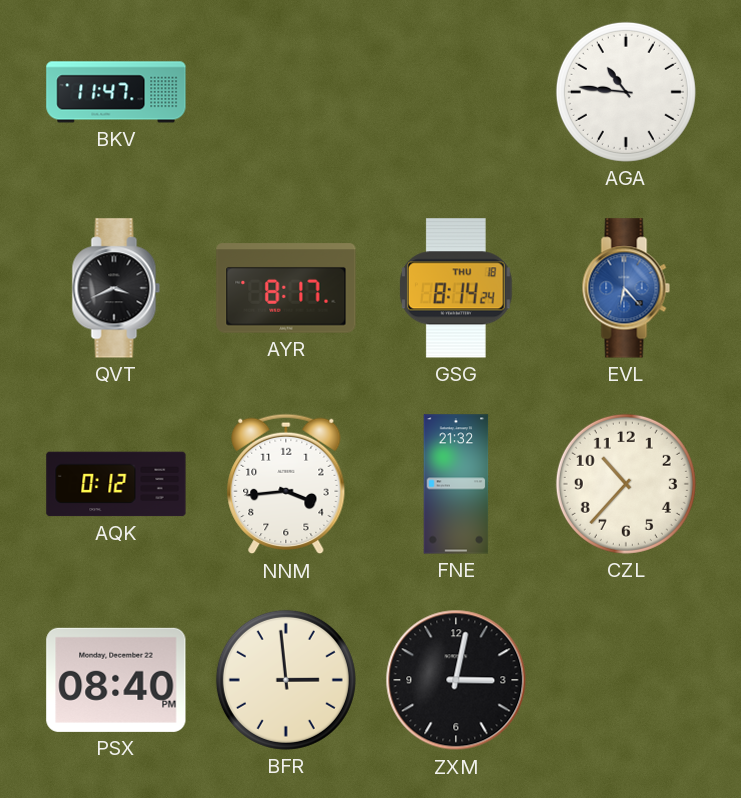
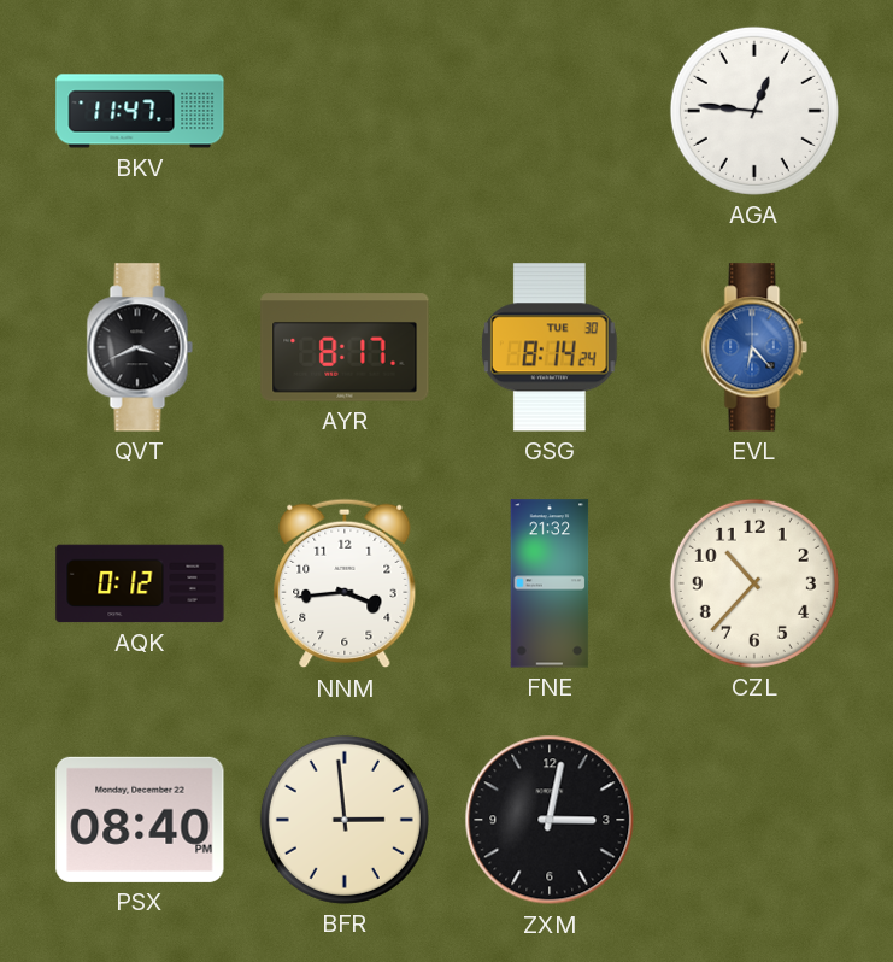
AGA: 10:46 -> 12:46 (754, 111)
GSG date: THU 18 -> TUE 30 (550, 347)
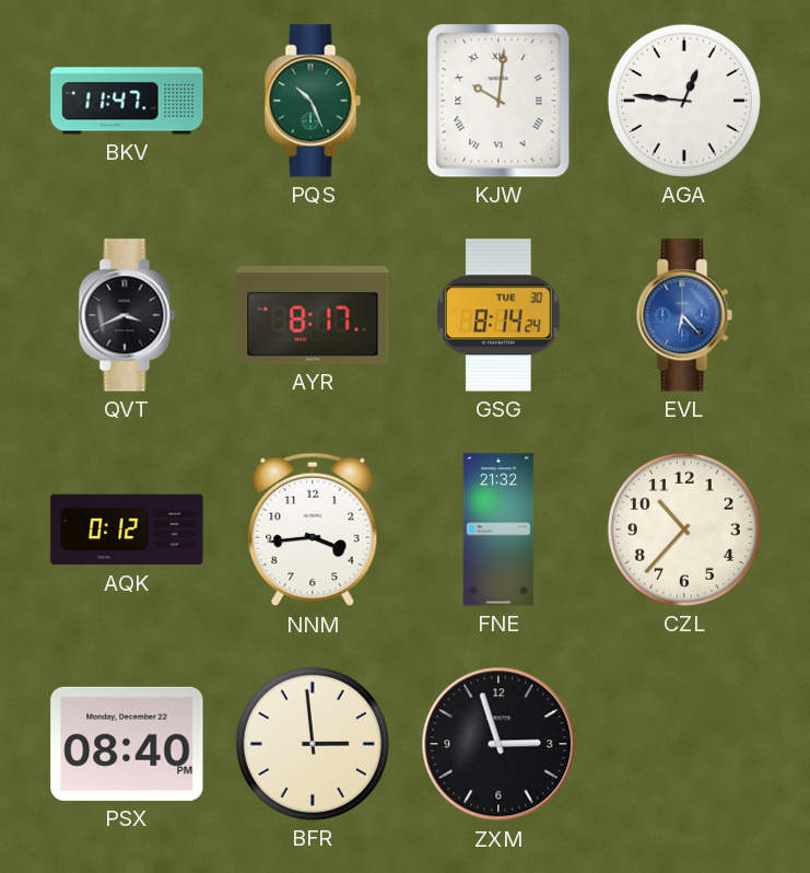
PQS: none -> 10:26 (313, 101)
KJW: none -> 10:01 (498, 101)
ZXM: 3:02 -> 2:57 (498, 744)
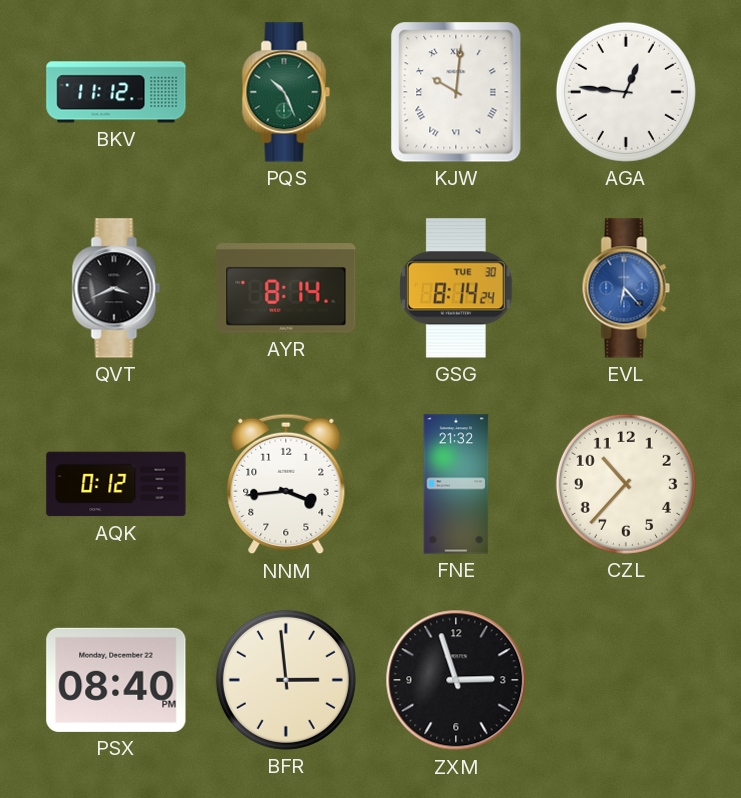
BKV: 11:47 -> 11:12 (116, 92)
AYR: 8:17 -> 8:14 (286, 288)
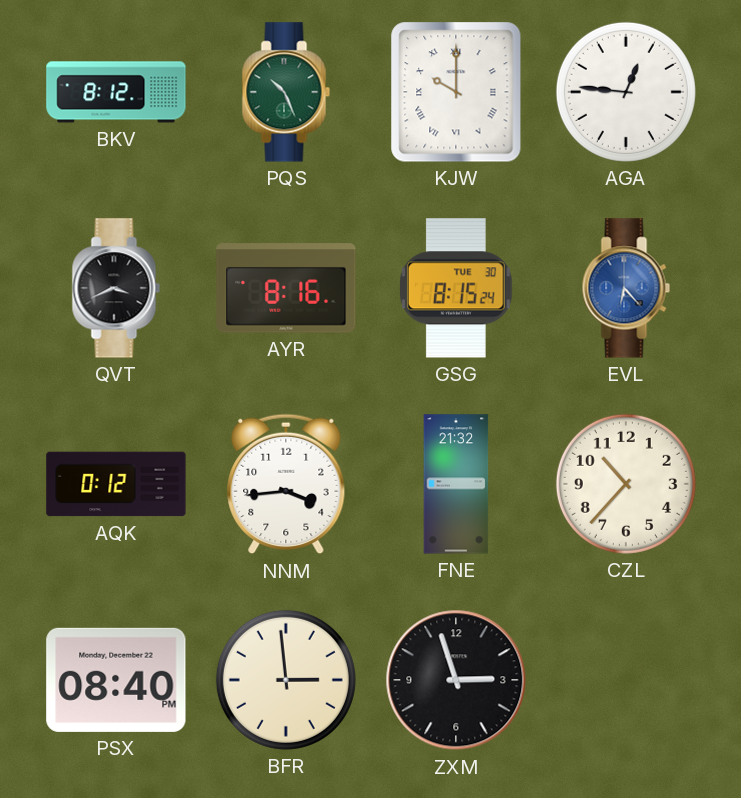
BKV: 11:12 -> 8:12 (116, 92)
KJW: 10:01 -> 10:00 (456, 92)
AYR: 8:14 -> 8:16 (286, 288)
GSG: 8:14 -> 8:15 (456, 288)
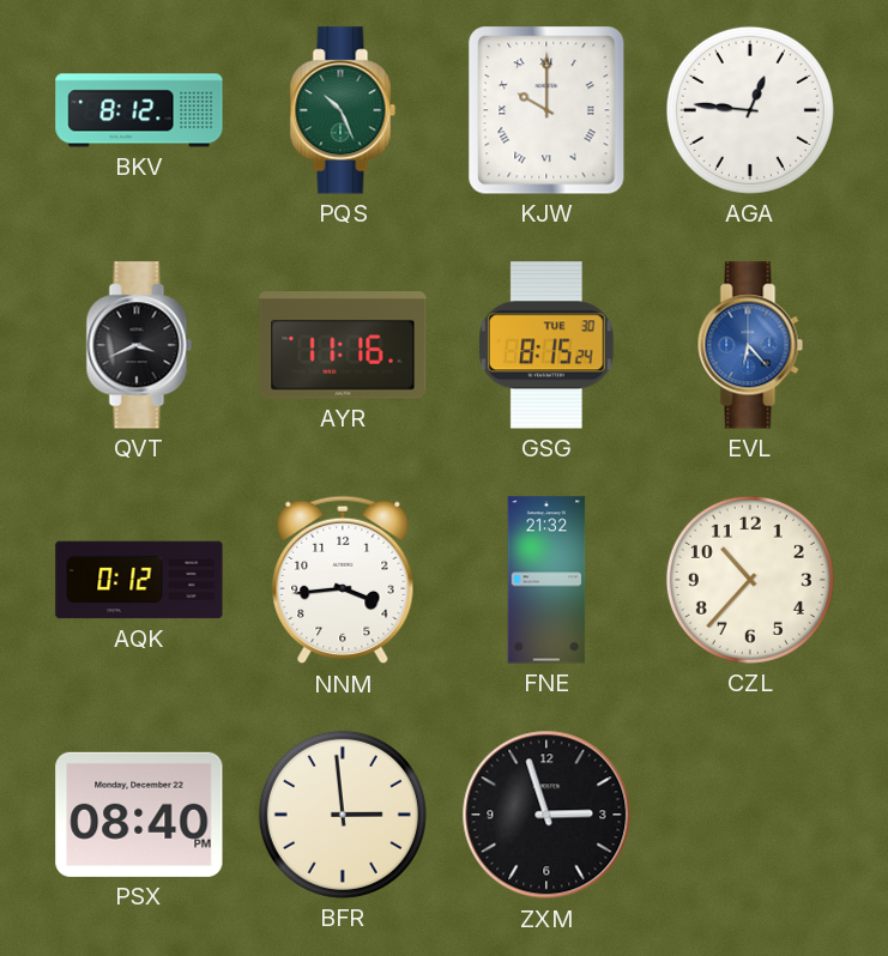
AYR: 8:16 -> 11:16 (343, 345)
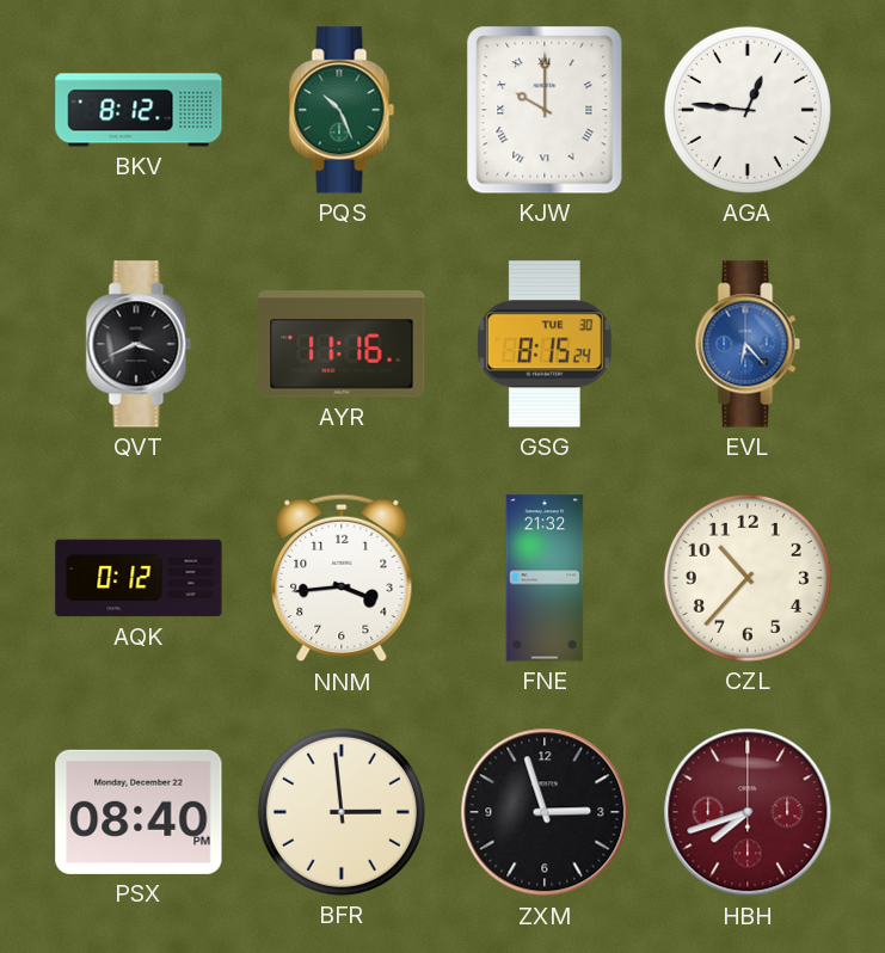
HBH: none -> 7:42 (748, 812)
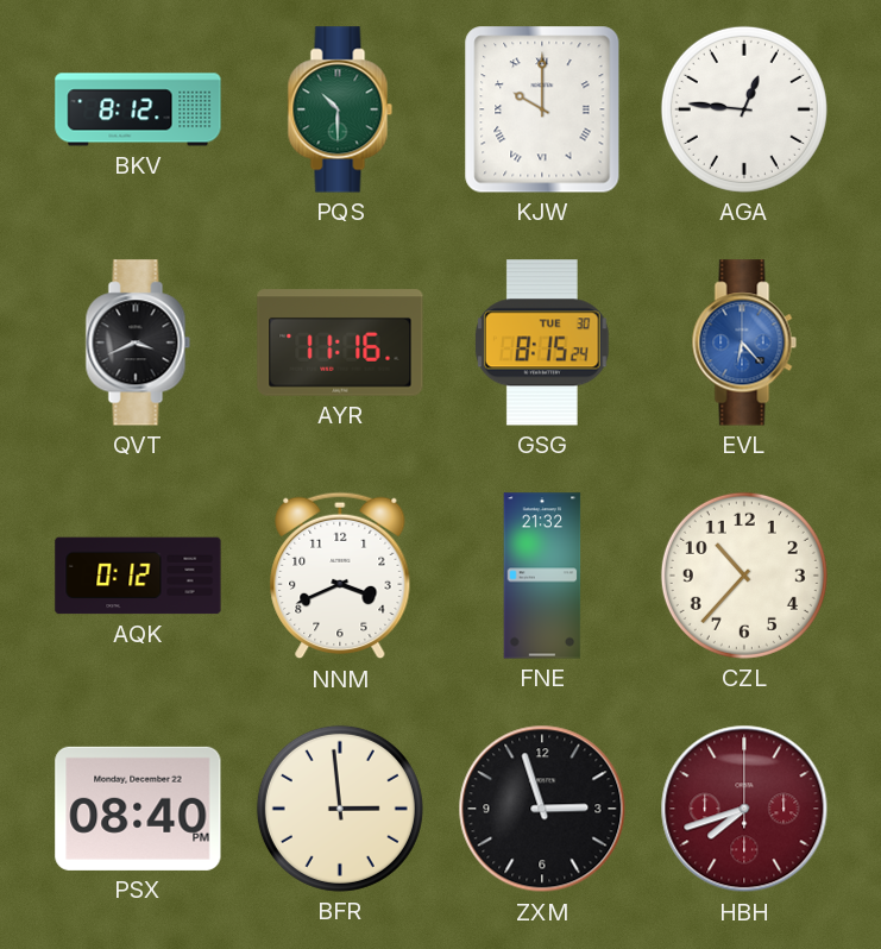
PQS: 10:26 -> 10:30 (340, 109)
NNM: 3:44 -> 3:41 (340, 576)
